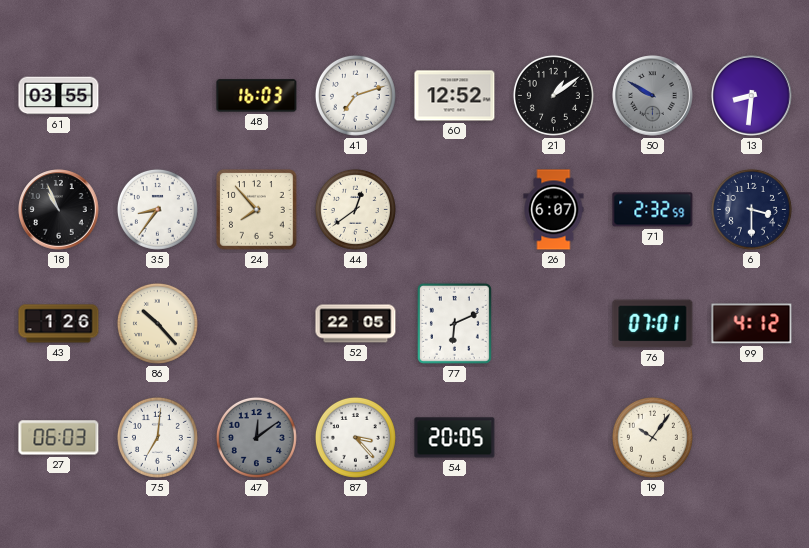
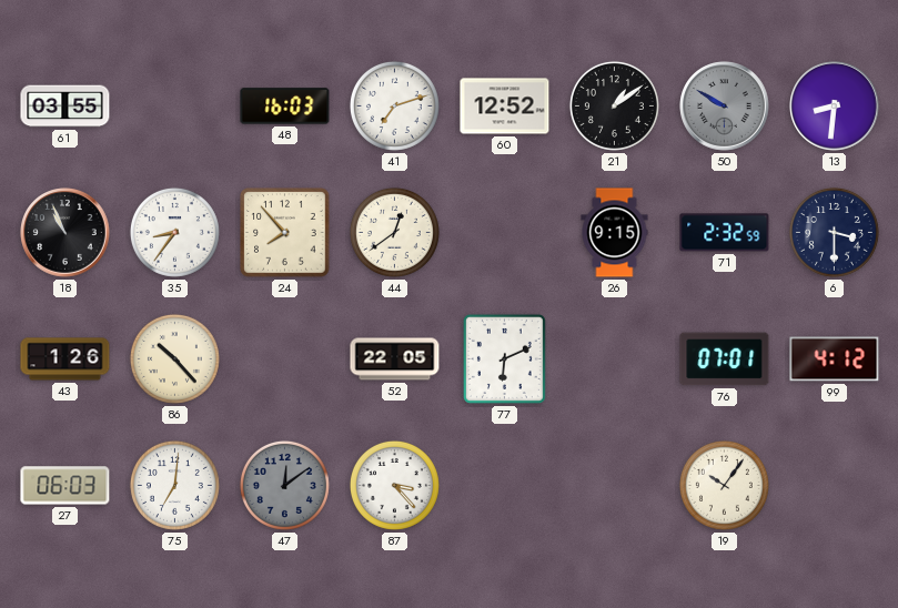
26: 6:07 -> 9:15 (615, 233)
54: 20:05 -> none (455, 438)
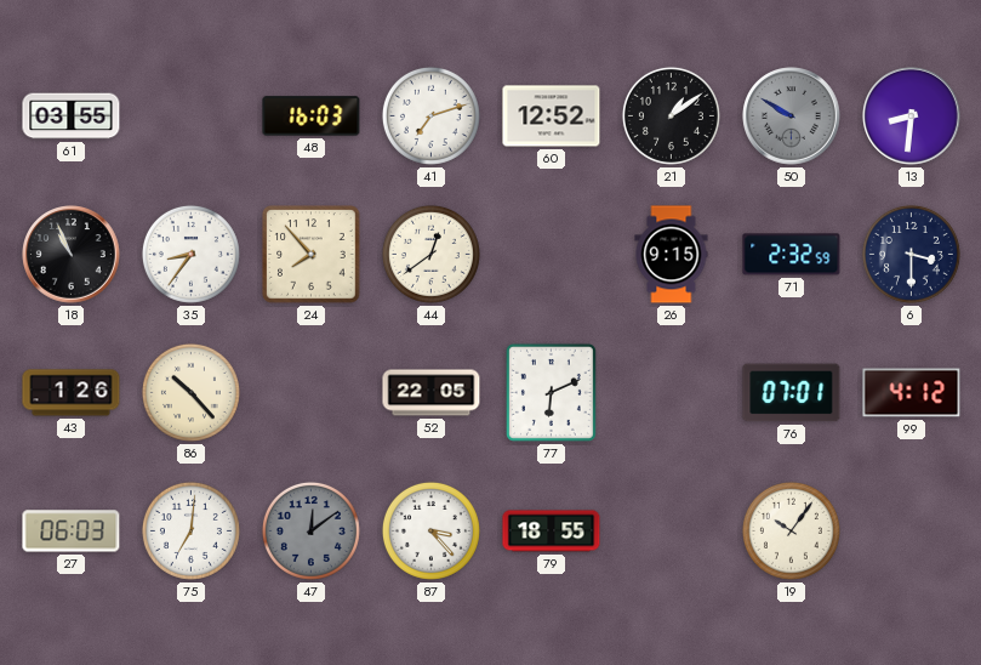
79: none -> 18:55 (552, 532)
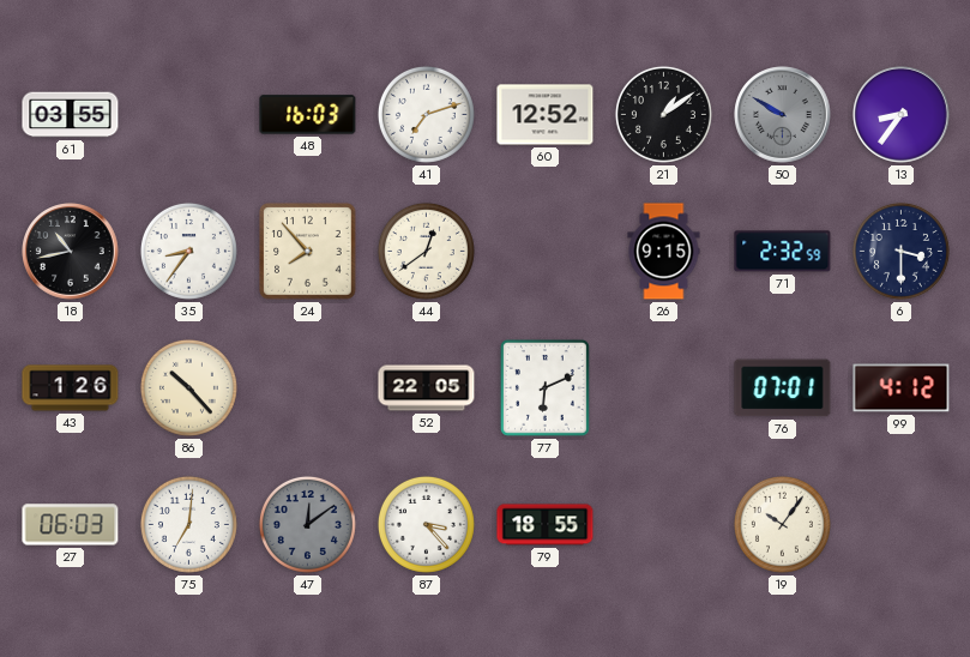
13: 8:31 -> 8:36 (902, 115)
18: 10:56 -> 10:43 (71, 252)
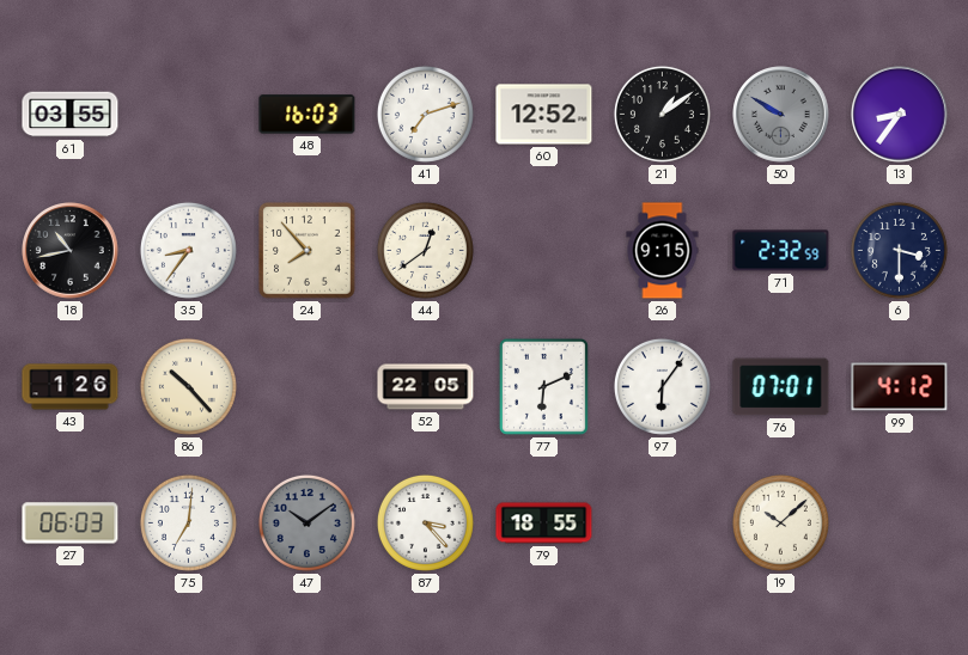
97: none -> 6:06 (662, 386)
47: 12:09 -> 10:09 (306, 522)
19: 10:06 -> 10:08 (780, 522)
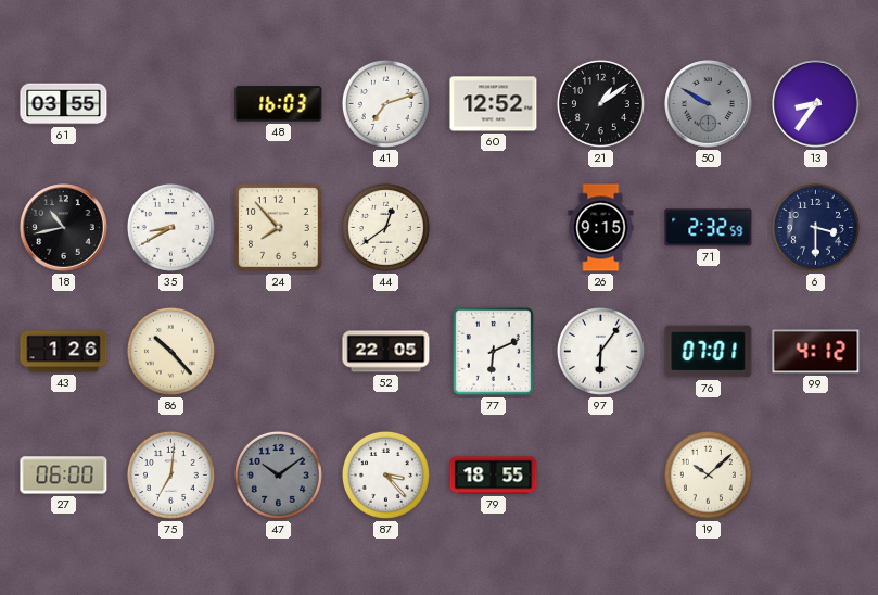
35: 8:36 -> 8:40 (170, 227)
27: 06:03 -> 06:00 (64, 476)
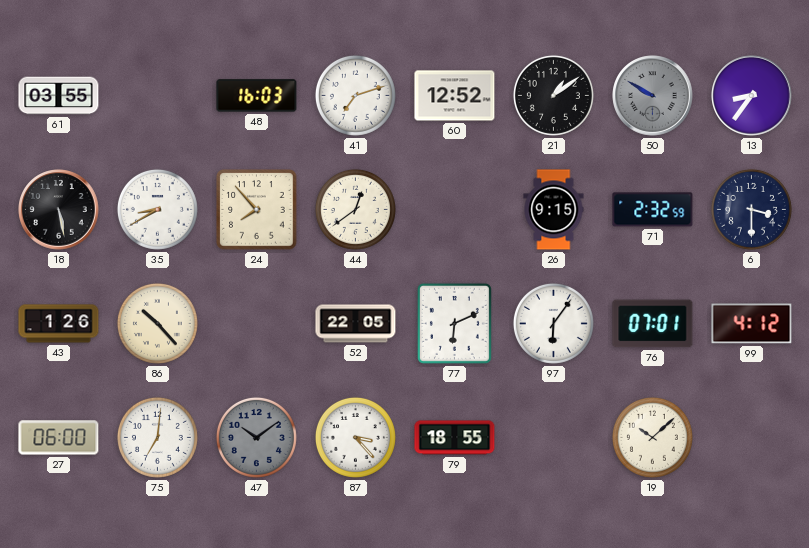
18: 10:43 -> 5:28 (59, 210)
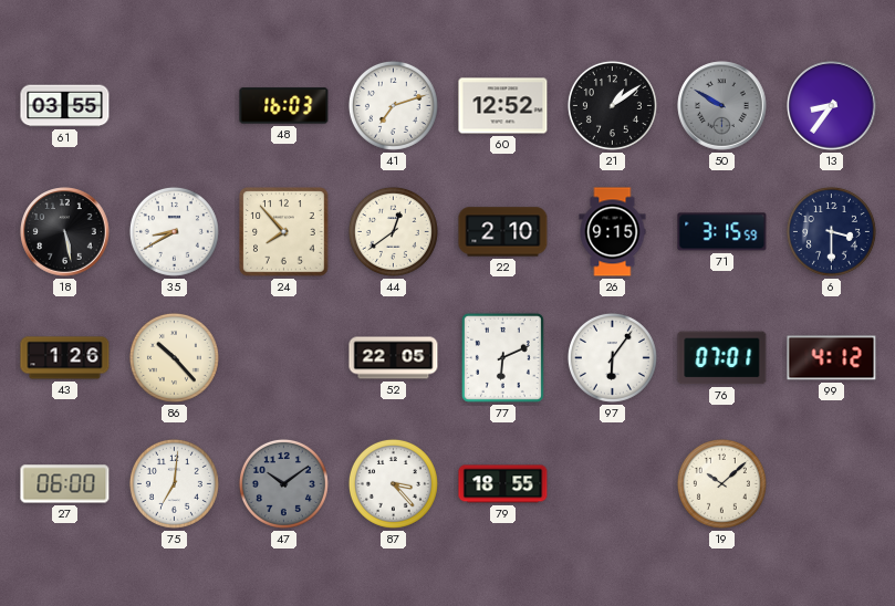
22: none -> 2:10 (503, 232)
71: 2:32 -> 3:15 (722, 232)
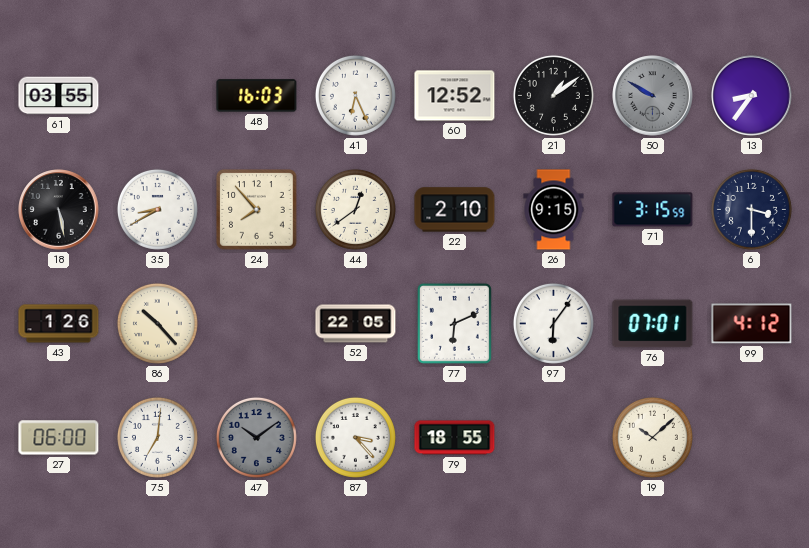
41: 7:12 -> 6:26 (355, 95)
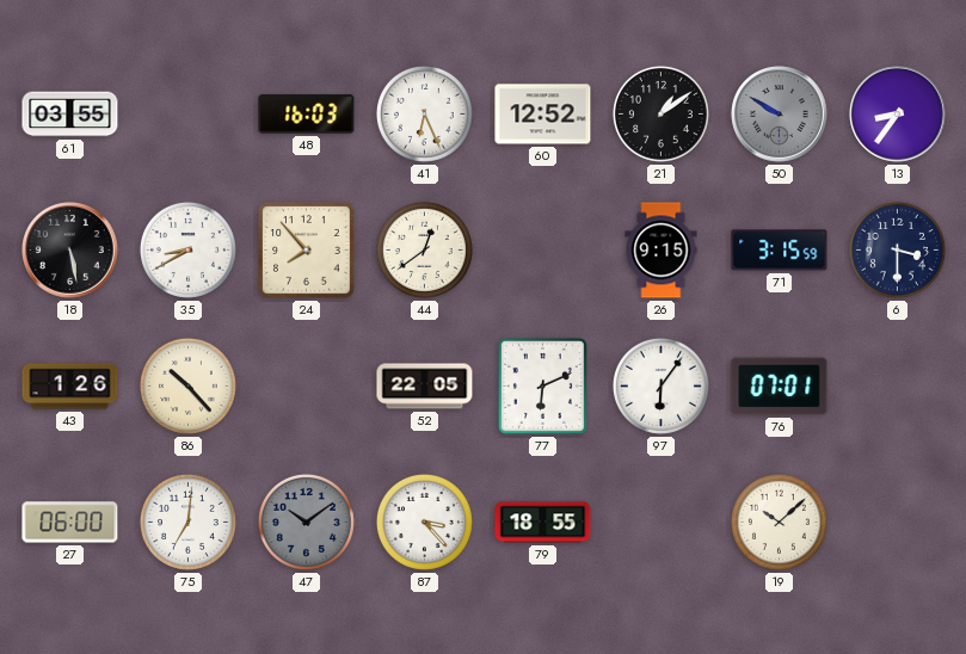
22: 2:10 -> none (455, 210)
99: 4:12 -> none (752, 324)
